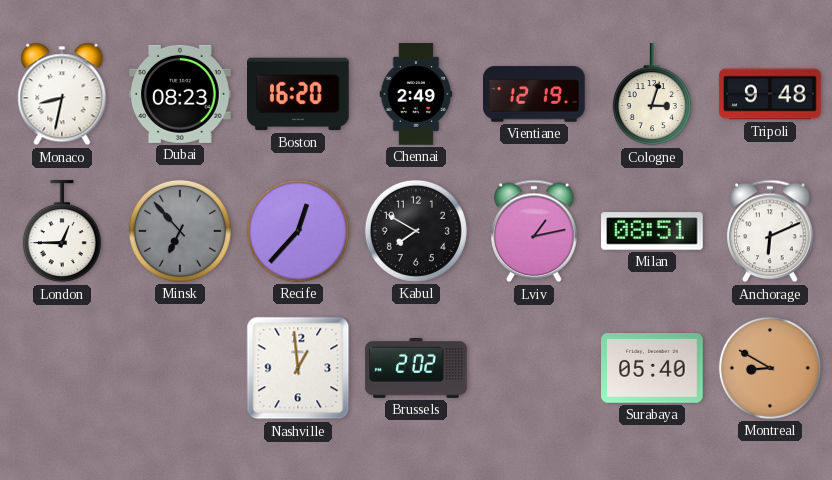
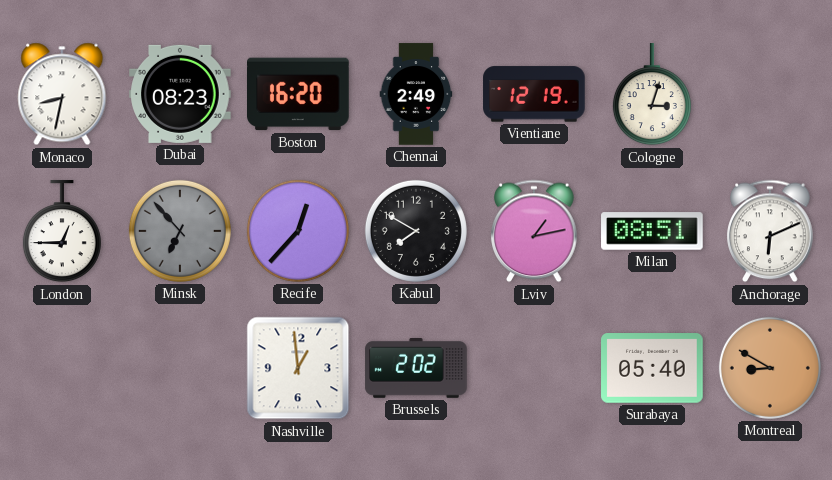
Tripoli: 9:48 -> none (770, 94)
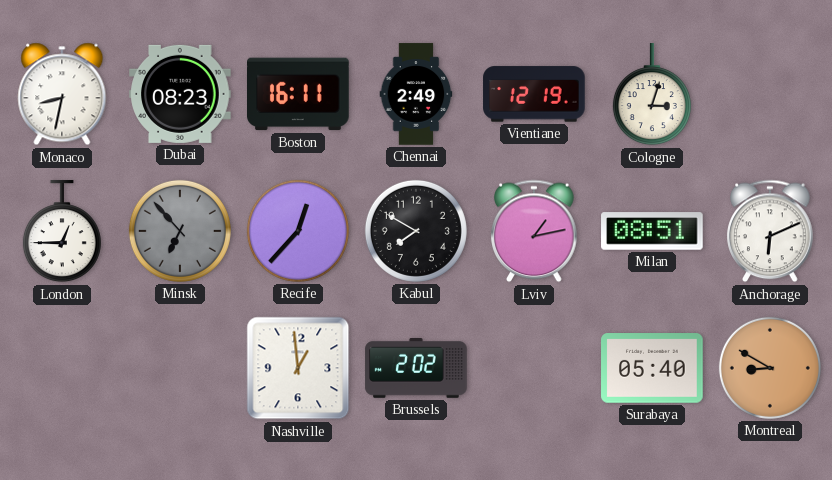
Boston: 16:20 -> 16:11 (298, 94)
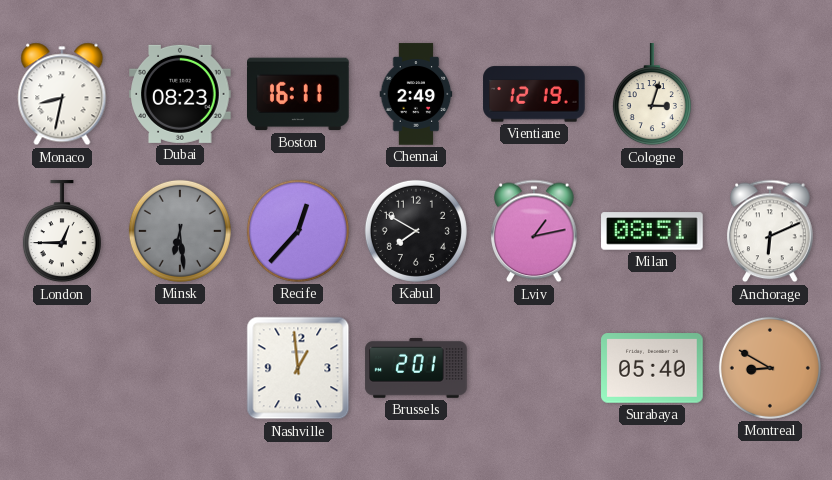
Minsk: 6:53 -> 6:29 (180, 231)
Brussels: 2:02 -> 2:01 (416, 369)
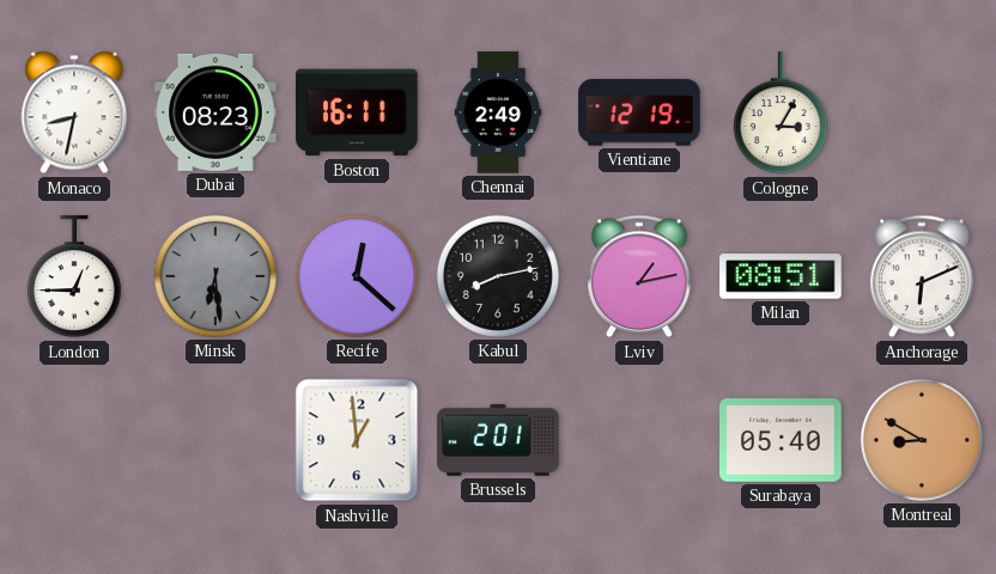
Cologne: 3:03 -> 3:05 (781, 114)
Recife: 12:37 -> 12:22 (357, 276)
Kabul: 7:50 -> 8:13 (498, 276)
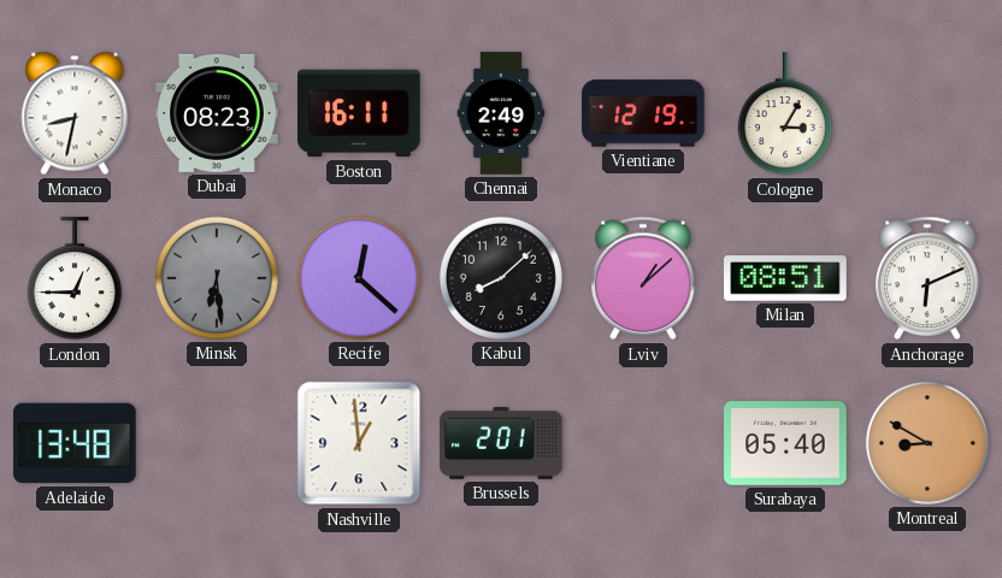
Kabul: 8:13 -> 8:08 (501, 278)
Lviv: 1:13 -> 1:08 (643, 278)
Adelaide: none -> 13:48 (75, 443)
